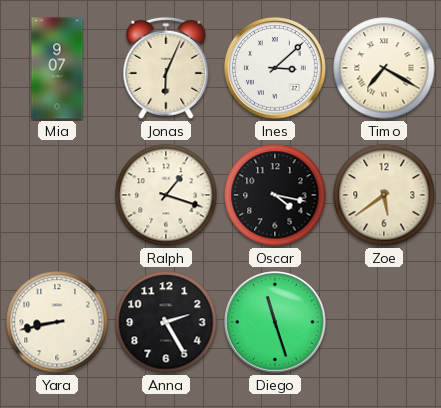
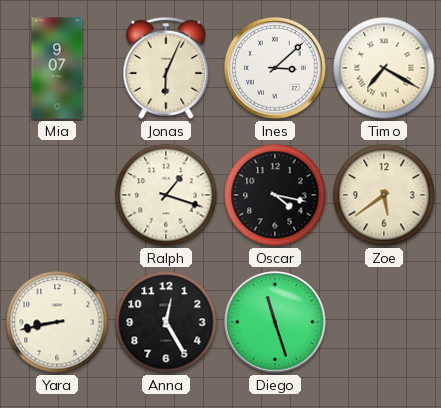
Anna: 2:25 -> 12:25 (166, 322)
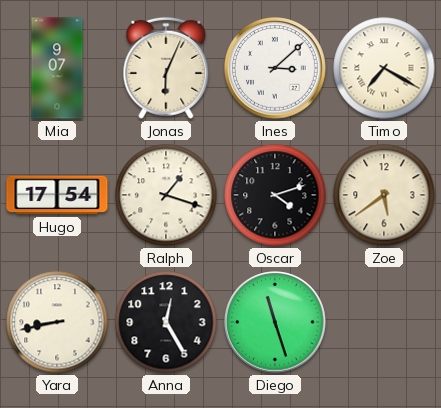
Hugo: none -> 17:54 (57, 195)
Oscar: 4:17 -> 4:12 (275, 195)
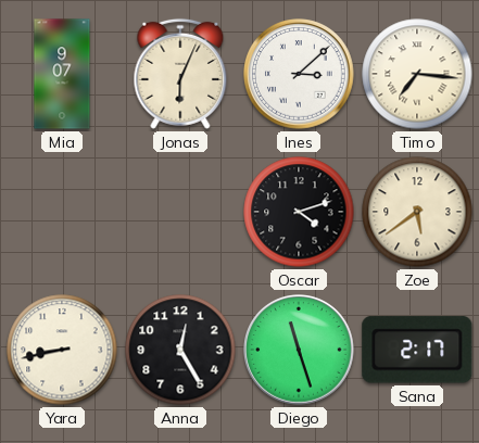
Timo: 7:20 -> 7:16 (417, 74)
Hugo: 17:54 -> none (57, 195)
Ralph: 1:18 -> none (166, 195)
Sana: none -> 2:17 (417, 350)
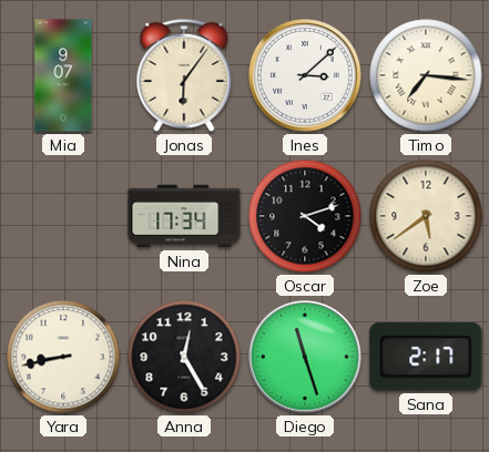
Jonas: 6:04 -> 6:06 (184, 75)
Nina: none -> 17:34 (184, 216)
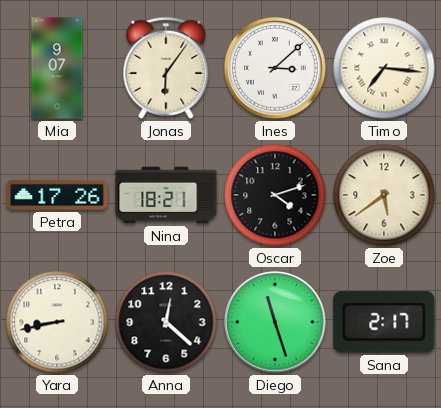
Petra: none -> 17:26 (57, 195)
Nina: 17:34 -> 18:21 (166, 195)
Anna: 12:25 -> 12:22 (166, 322)
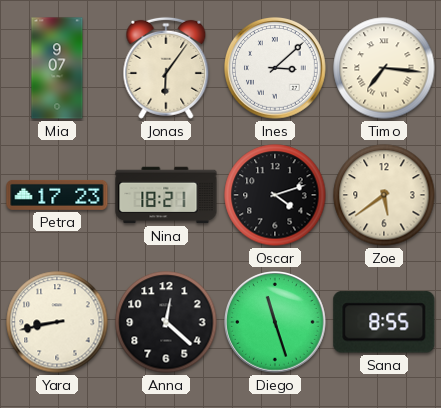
Petra: 17:26 -> 17:23 (57, 195)
Sana: 2:17 -> 8:55 (384, 322)
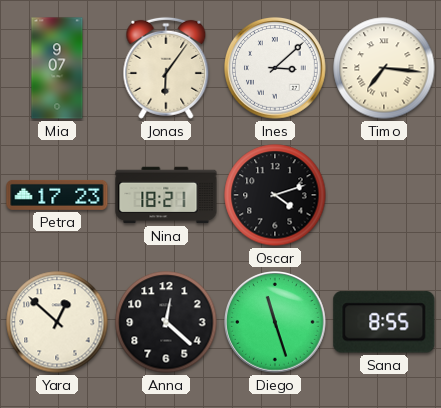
Zoe: 5:39 -> none (384, 195)
Yara: 8:43 -> 12:52 (57, 322)
